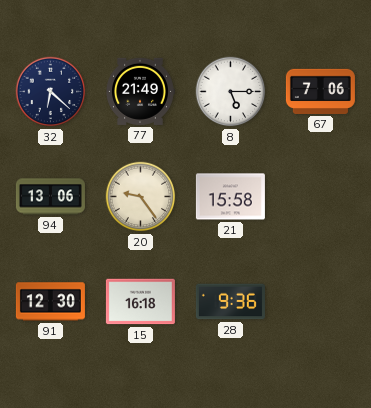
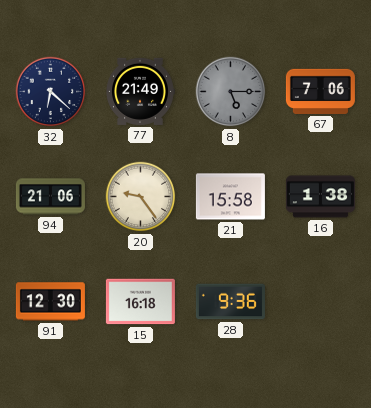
8 dial: white -> grey (231, 92)
94: 13:06 -> 21:06 (50, 197)
16: none -> 1:38 (320, 197)
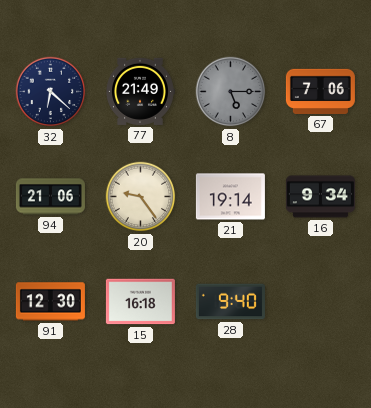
21: 15:58 -> 19:14 (230, 197)
16: 1:38 -> 9:34 (320, 197)
28: 9:36 -> 9:40 (230, 302)
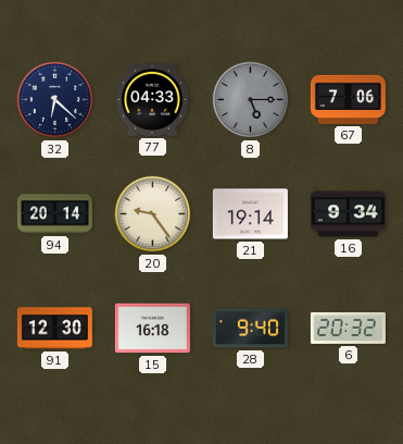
77: 21:49 -> 04:33 (152, 99)
94: 21:06 -> 20:14 (54, 214)
6: none -> 20:32 (348, 328)
